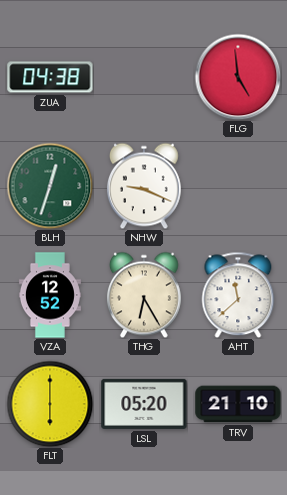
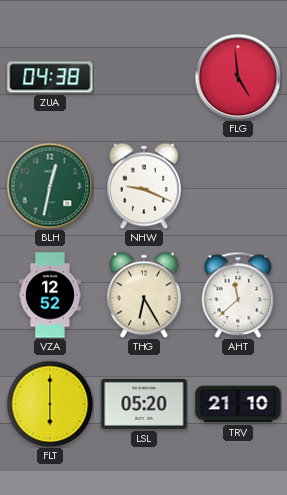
BLH: 12:33 -> 12:32 (50, 186)
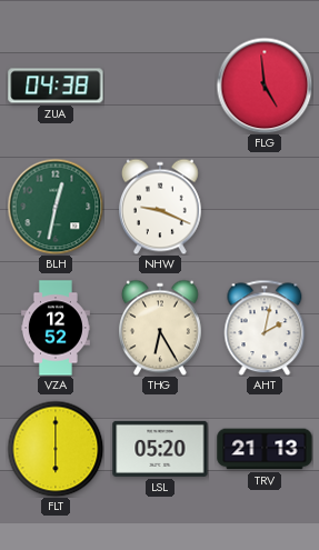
AHT: 11:38 -> 2:02 (265, 328)
TRV: 21:10 -> 21:13 (265, 449)
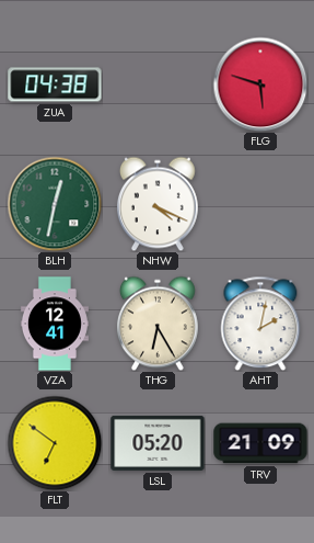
FLG: 4:59 -> 5:48 (260, 84)
NHW: 9:19 -> 4:19 (158, 204)
VZA: 12:52 -> 12:41 (55, 324)
FLT: 6:00 -> 6:51 (55, 443)
TRV: 21:13 -> 21:09 (260, 443)
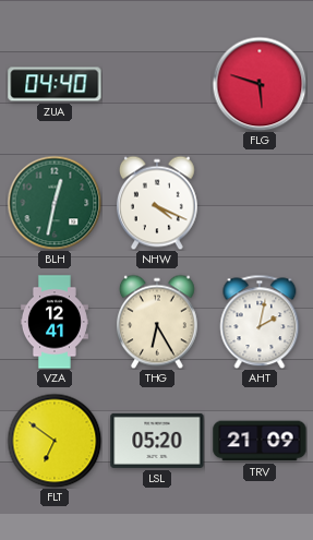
ZUA: 04:38 -> 04:40 (55, 84)
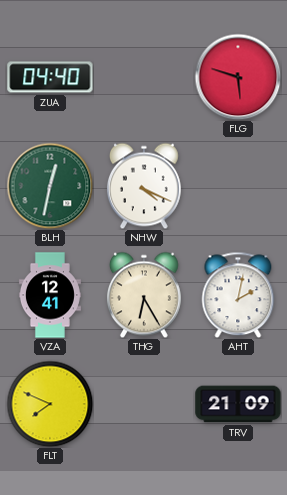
FLT: 6:51 -> 7:49 (50, 404)
LSL: 05:20 -> none (157, 441)
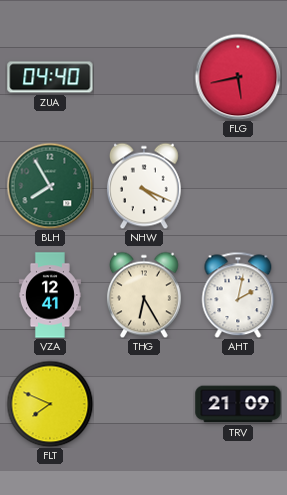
FLG: 5:48 -> 5:43 (238, 77)
BLH: 12:32 -> 7:55 (50, 186)
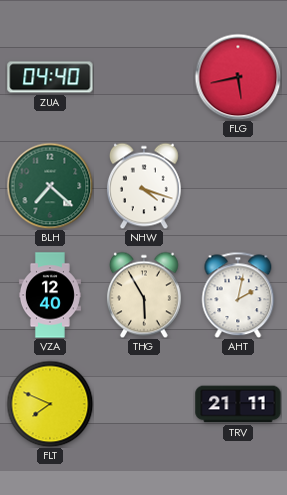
BLH: 7:55 -> 7:22 (50, 186)
NHW: 4:19 -> 4:18 (144, 186)
VZA: 12:41 -> 12:40 (50, 295)
THG: 6:25 -> 5:55 (144, 295)
TRV: 21:09 -> 21:11 (238, 404)
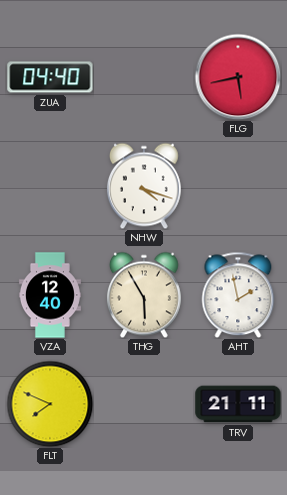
BLH: 7:22 -> none (50, 186)
AHT: 2:02 -> 1:58 (238, 295)
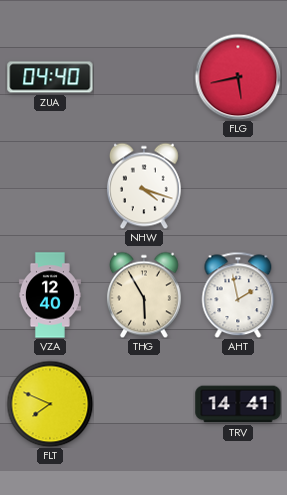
TRV: 21:11 -> 14:41 (238, 404)
